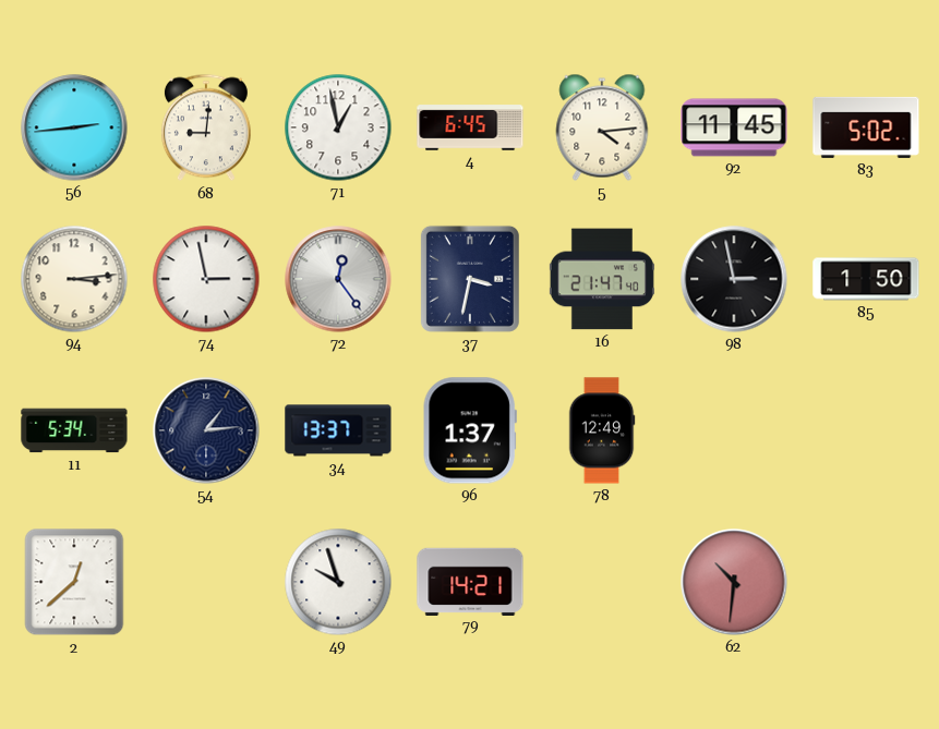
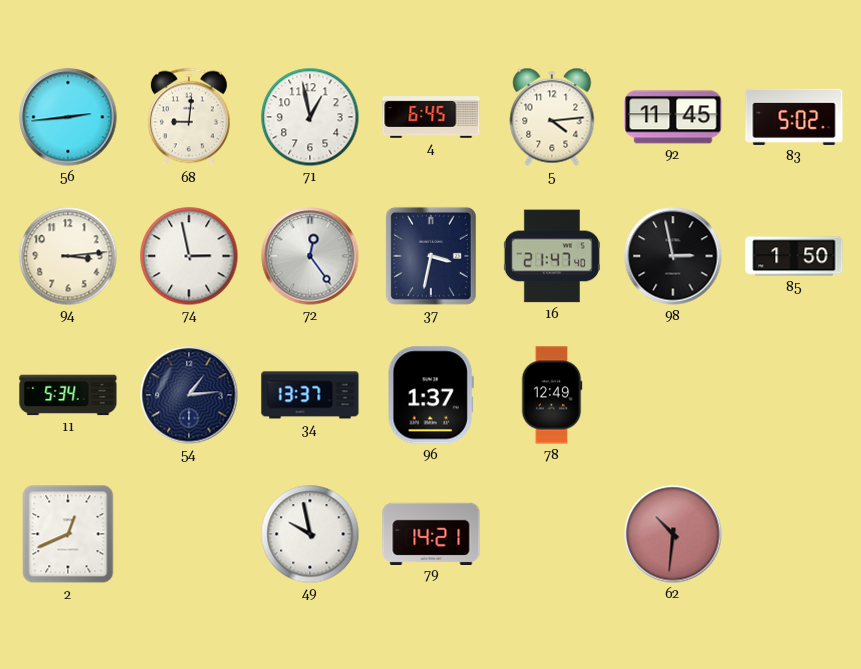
2: 12:38 -> 12:41 (68, 534)
49: 9:57 -> 9:58 (310, 534)
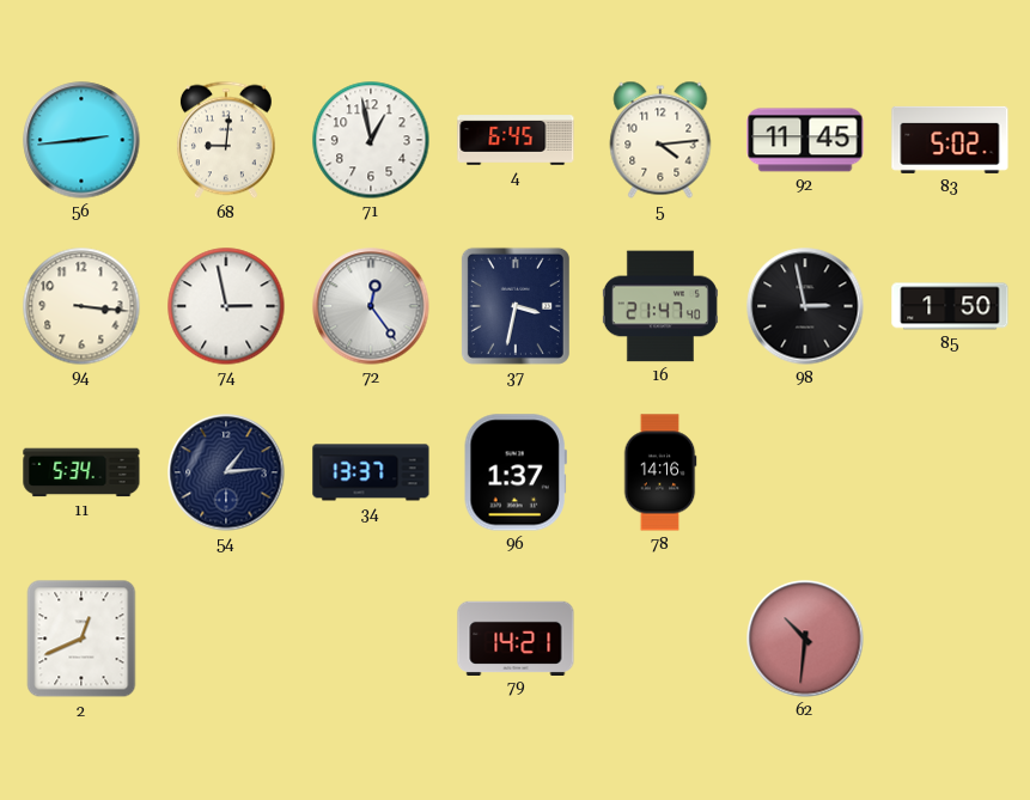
94: 3:14 -> 3:16 (81, 306)
78: 12:49 -> 14:16 (660, 472)
49: 9:58 -> none (310, 534)
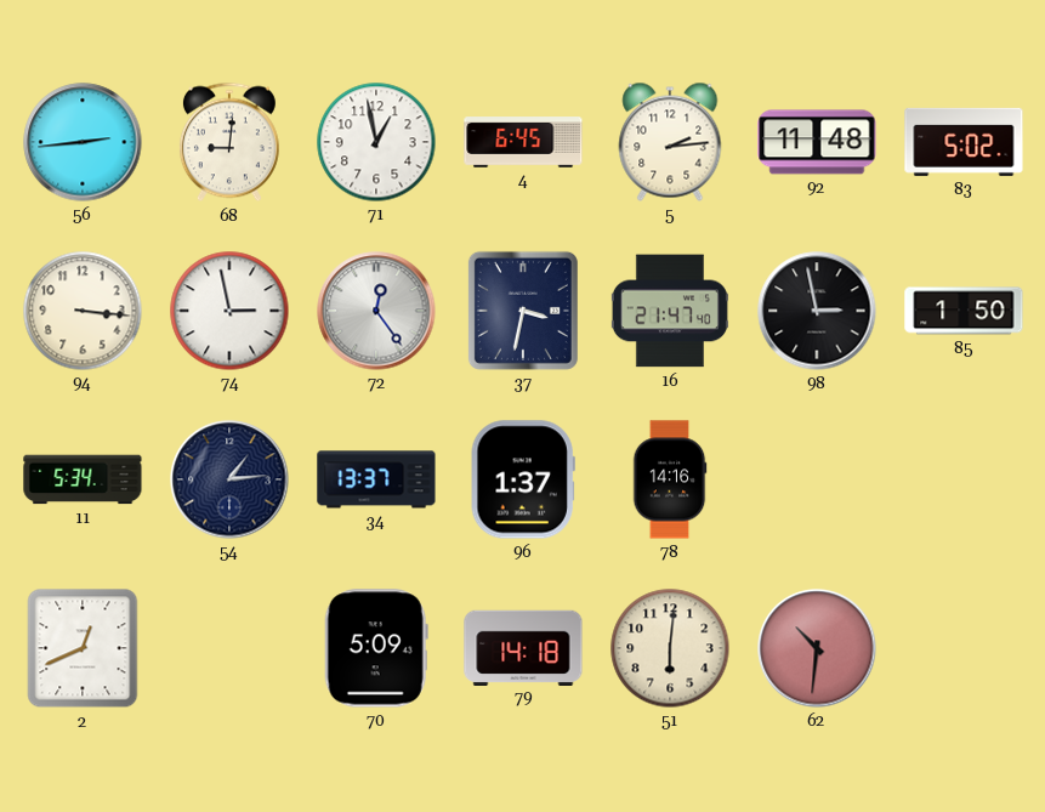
5: 4:14 -> 2:14 (670, 142)
92: 11:45 -> 11:48 (817, 142)
70: none -> 5:09 (376, 648)
79: 14:21 -> 14:18 (523, 647)
51: none -> 6:01 (670, 648)
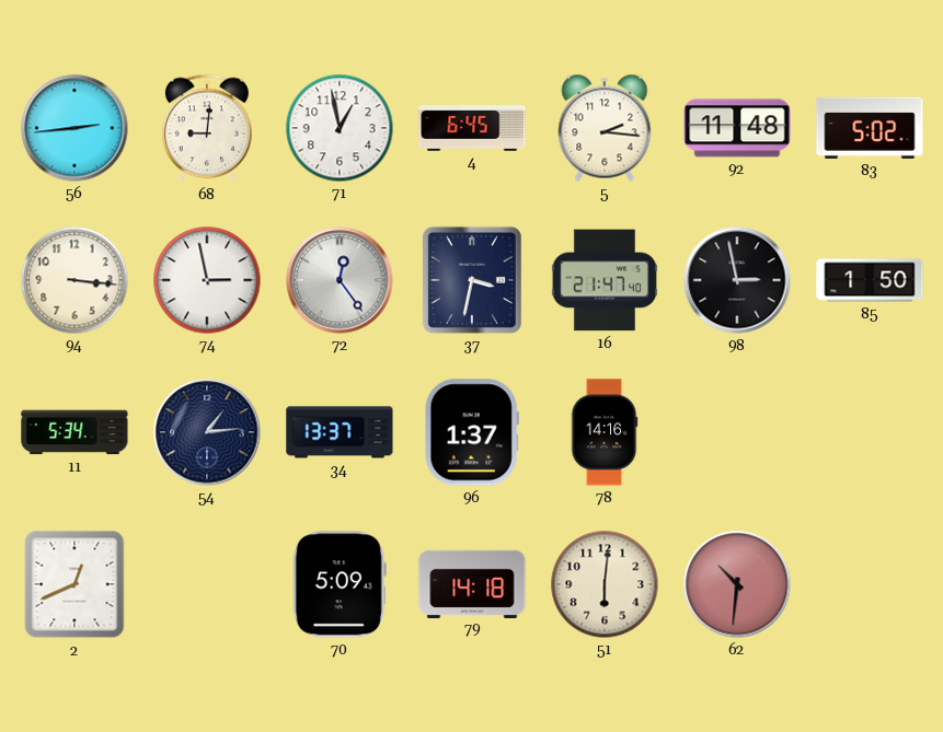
5: 2:14 -> 2:16 (605, 128)
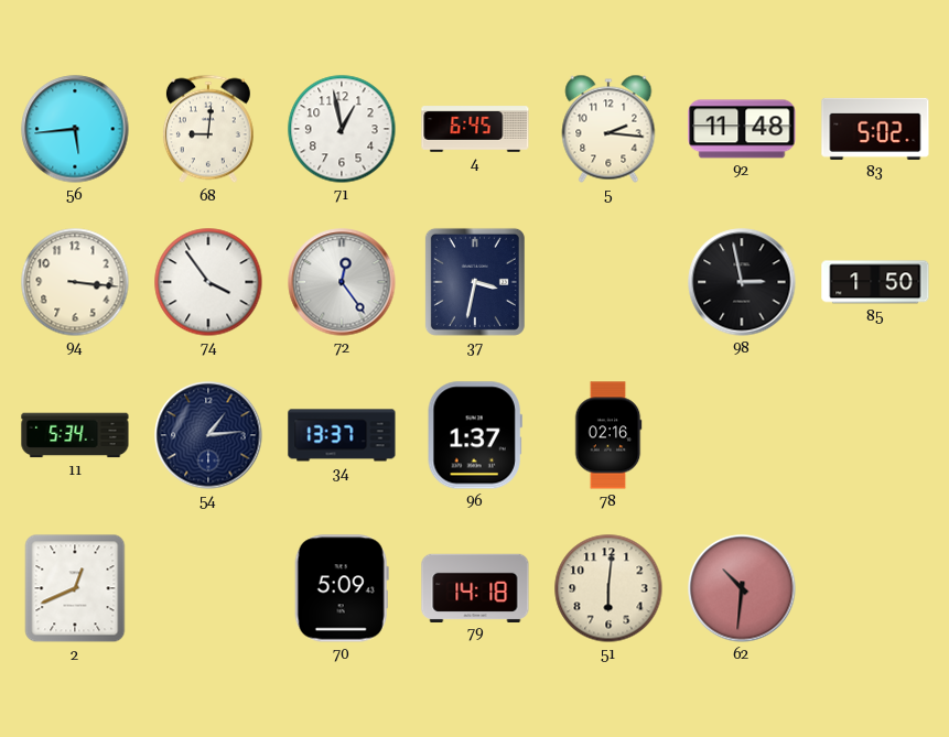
56: 2:44 -> 5:44 (75, 129)
74: 2:58 -> 3:54 (208, 282)
16: 21:47 -> none (605, 280)
78: 14:16 -> 02:16 (608, 435)
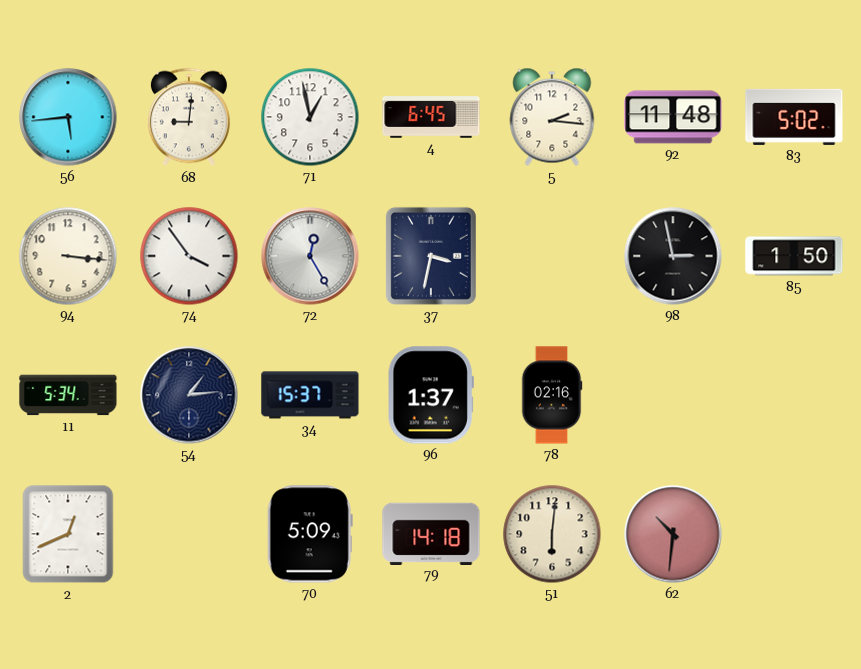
72: 12:24 -> 12:25 (310, 256)
34: 13:37 -> 15:37 (310, 395)
